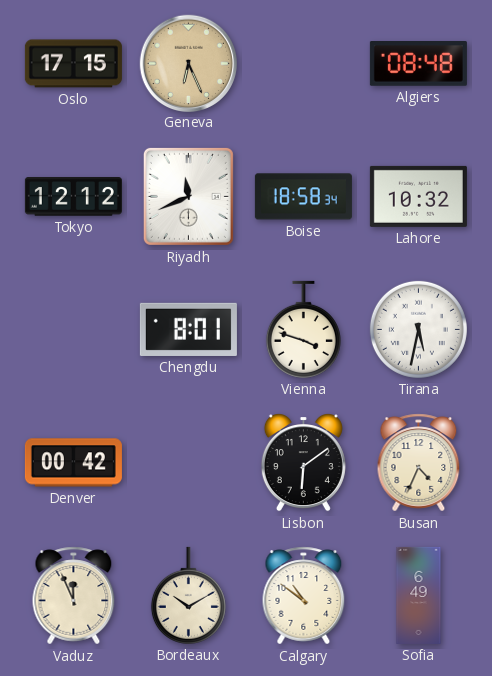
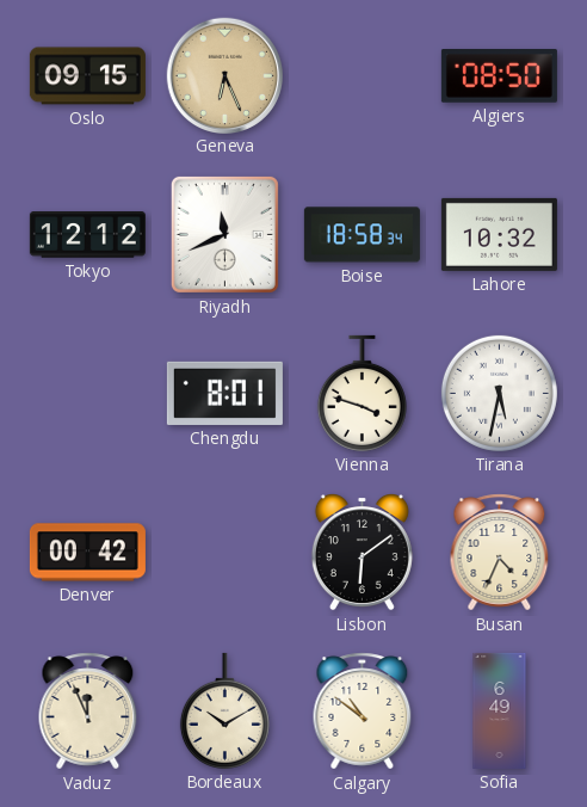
Oslo: 17:15 -> 09:15 (87, 76)
Algiers: 08:48 -> 08:50 (499, 76)
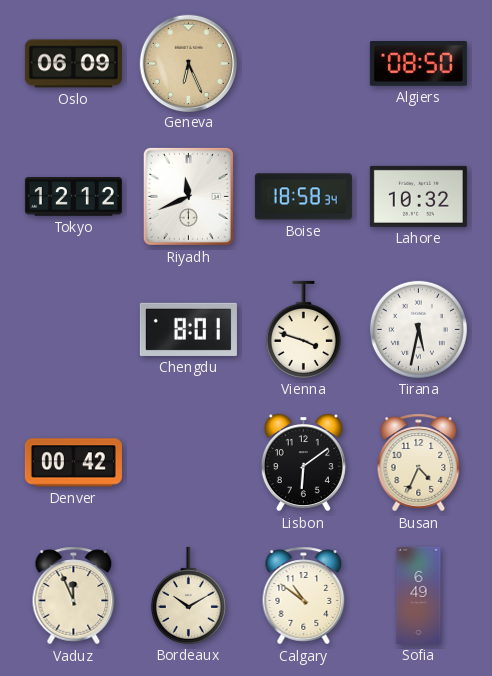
Oslo: 09:15 -> 06:09 (73, 64)
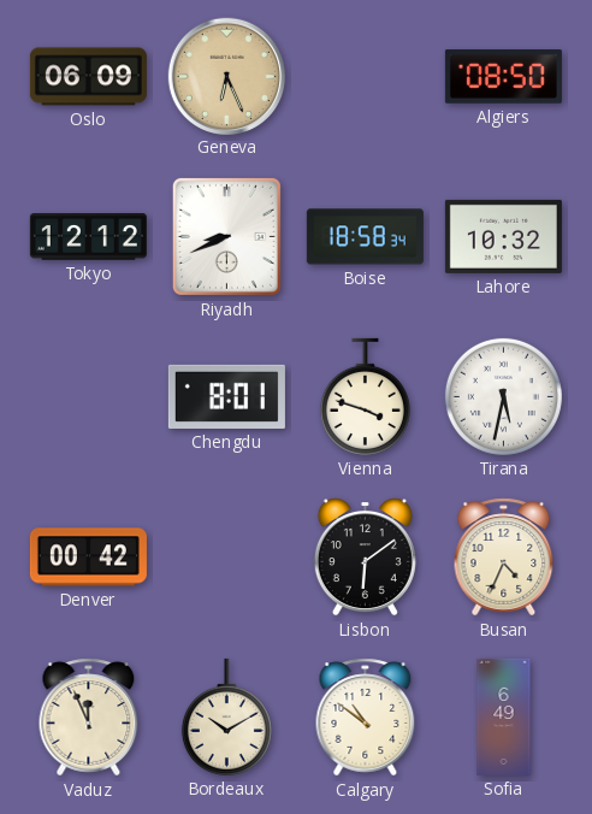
Riyadh: 11:41 -> 8:41 (226, 236)
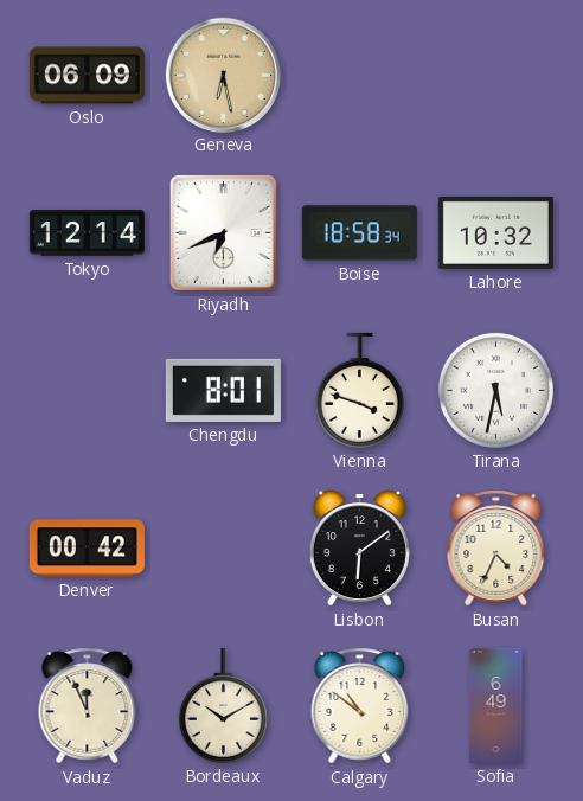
Geneva: 6:26 -> 6:28 (223, 75)
Algiers: 08:50 -> none (503, 77)
Tokyo: 12:12 -> 12:14 (87, 233)
Riyadh: 8:41 -> 6:41 (223, 232)
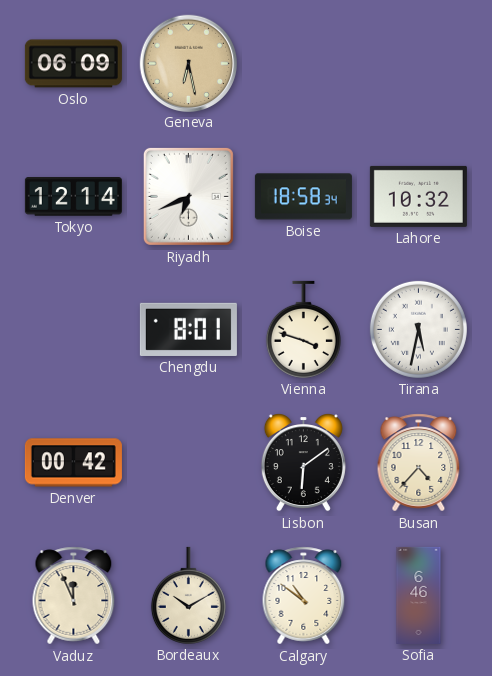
Busan: 4:34 -> 4:37 (419, 463)
Sofia: 6:49 -> 6:46 (419, 595)
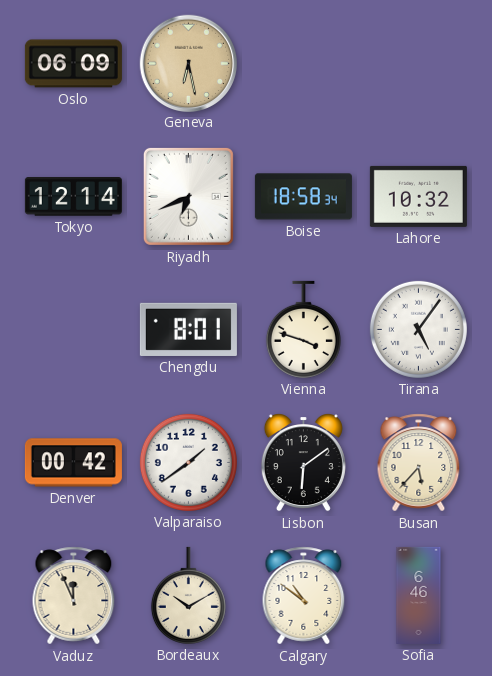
Tirana: 5:32 -> 5:06 (418, 329)
Valparaiso: none -> 1:39 (188, 462)
Busan: 4:37 -> 5:37 (419, 463)
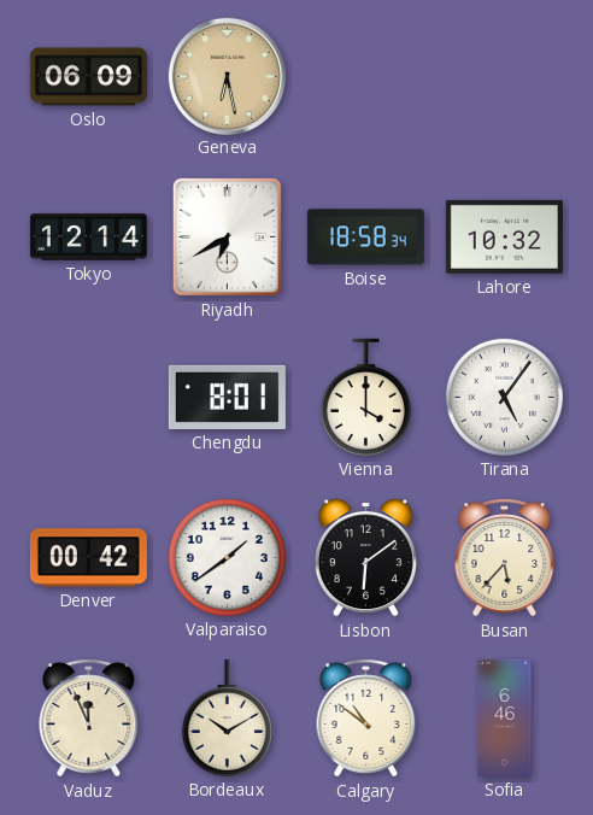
Riyadh: 6:41 -> 6:40 (227, 236)
Vienna: 3:48 -> 4:00 (365, 397)
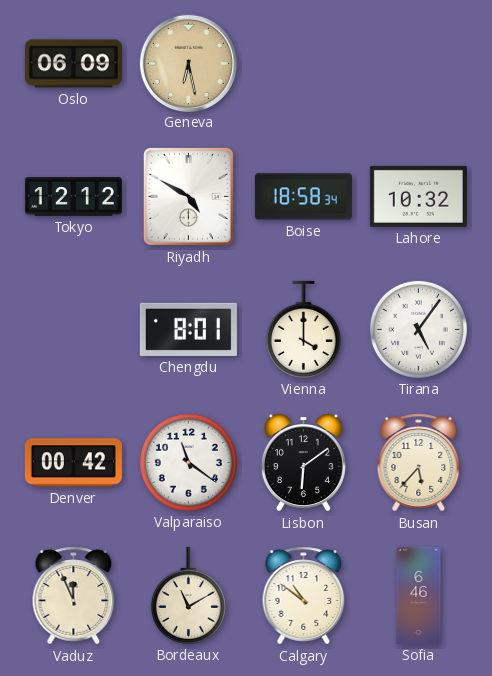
Tokyo: 12:14 -> 12:12 (73, 197)
Riyadh: 6:40 -> 4:50 (188, 196)
Valparaiso: 1:39 -> 11:21 (188, 462)
Bordeaux: 10:10 -> 11:10 (188, 595)
